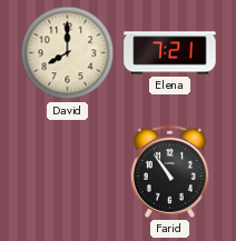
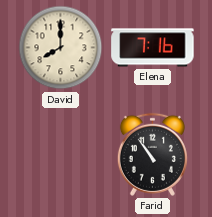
Elena: 7:21 -> 7:16 (153, 48)
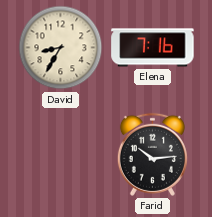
David: 8:00 -> 8:35 (61, 48)
Farid: 10:54 -> 10:14 (152, 154)
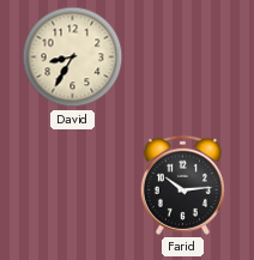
Elena: 7:16 -> none (153, 48)
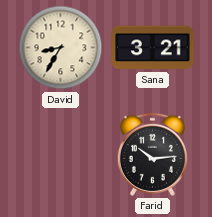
Sana: none -> 3:21 (153, 48)
